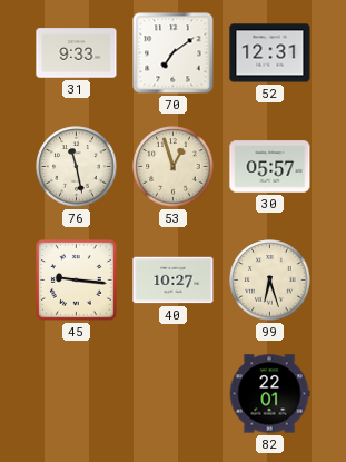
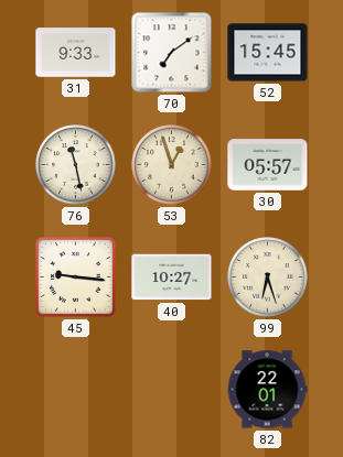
52: 12:31 -> 15:45 (268, 53)
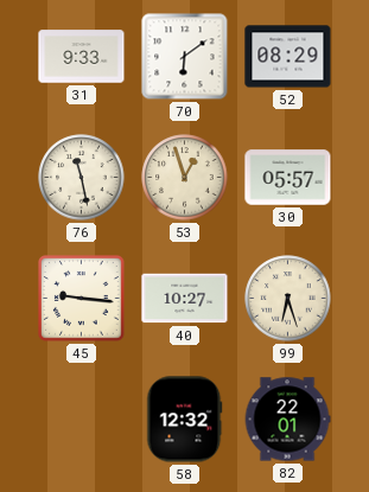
70: 7:09 -> 6:09 (185, 57)
52: 15:45 -> 08:29 (288, 57)
58: none -> 12:32 (185, 420)
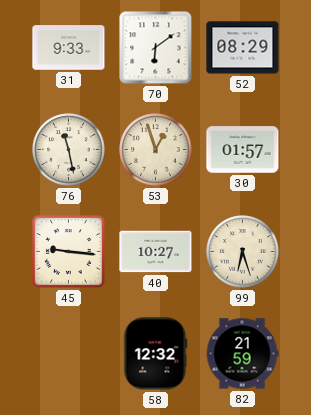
30: 05:57 -> 01:57 (243, 150)
82: 22:01 -> 21:59 (242, 354)
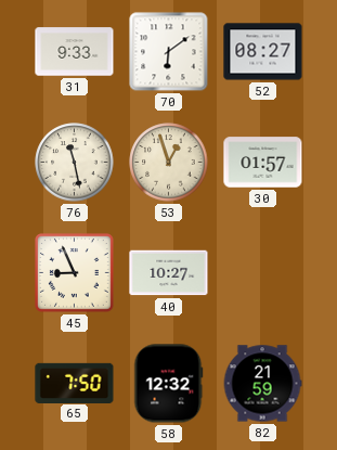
52: 08:29 -> 08:27 (263, 52)
45: 9:16 -> 8:56 (75, 273)
99: 6:27 -> none (243, 252)
65: none -> 7:50 (75, 383)
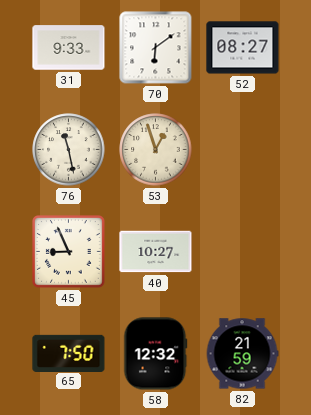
30: 01:57 -> none (263, 163)
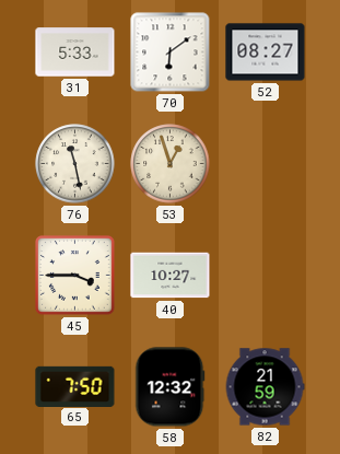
31: 9:33 -> 5:33 (75, 53)
45: 8:56 -> 3:45 (75, 276)
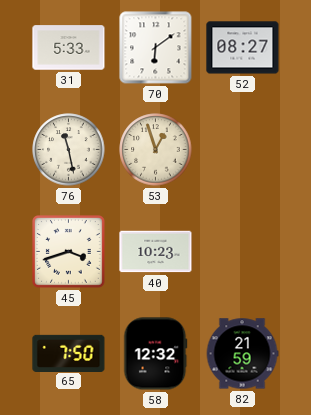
45: 3:45 -> 3:42 (69, 252)
40: 10:27 -> 10:23 (156, 252)
